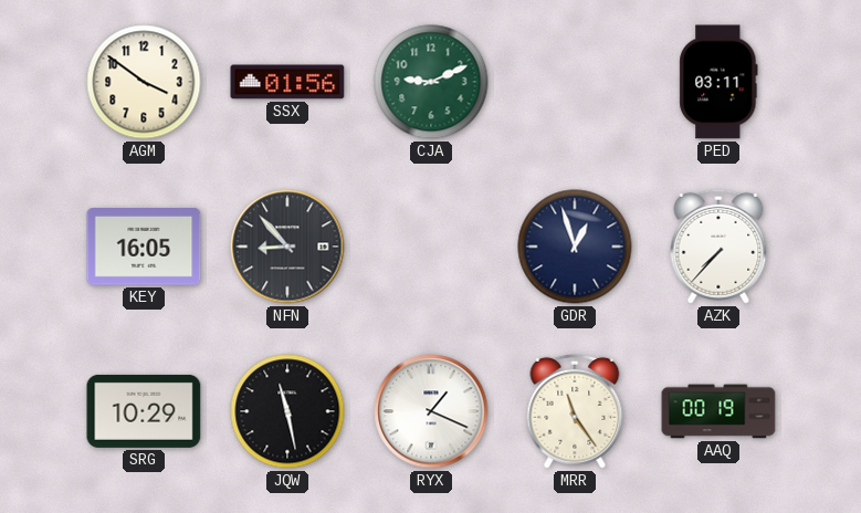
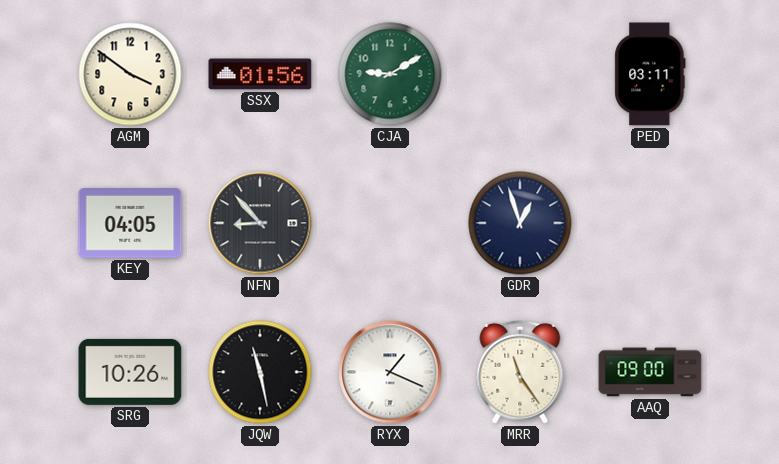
CJA: 9:11 -> 9:10 (390, 74)
KEY: 16:05 -> 04:05 (130, 224)
AZK: 7:37 -> none (718, 247)
SRG: 10:29 -> 10:26 (130, 372)
AAQ: 00:19 -> 09:00 (650, 372)
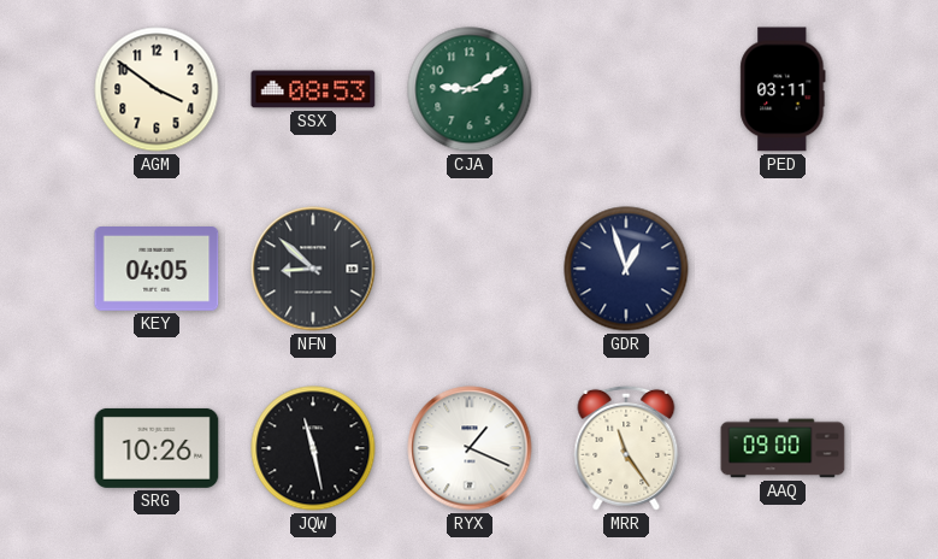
SSX: 01:56 -> 08:53 (313, 89)
NFN: 8:53 -> 8:52 (313, 269)
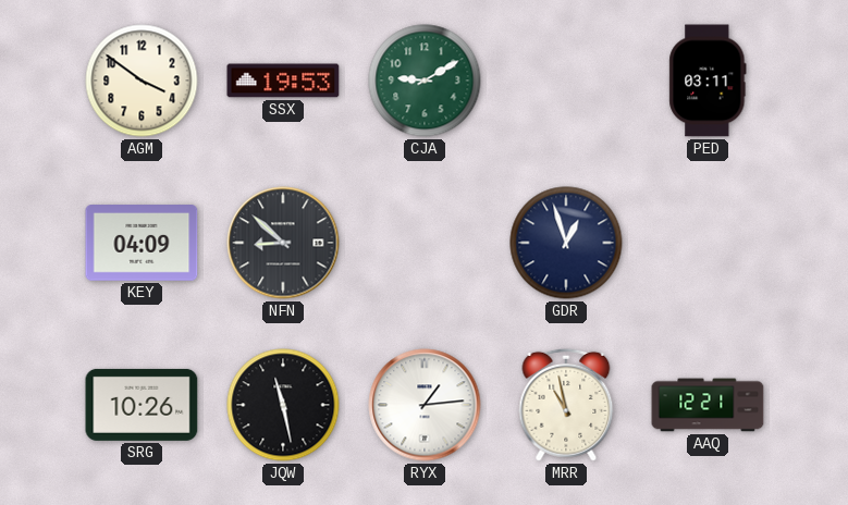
SSX: 08:53 -> 19:53 (283, 81)
KEY: 04:05 -> 04:09 (142, 244)
RYX: 1:19 -> 1:14 (425, 405)
MRR: 11:24 -> 10:58 (566, 405)
AAQ: 09:00 -> 12:21 (708, 405)
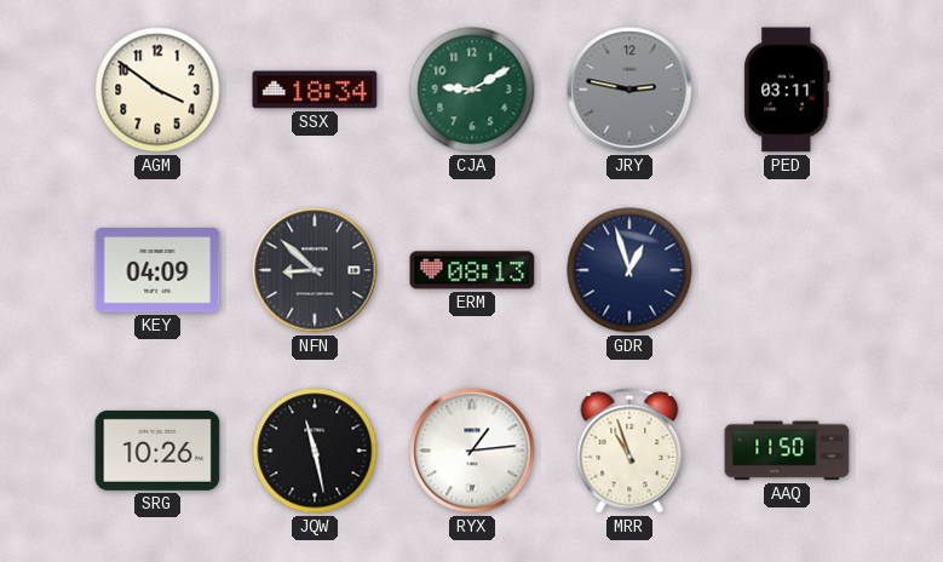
SSX: 19:53 -> 18:34 (315, 90)
JRY: none -> 2:47 (629, 90)
ERM: none -> 08:13 (472, 270)
MRR: 10:58 -> 10:57 (629, 451)
AAQ: 12:21 -> 11:50 (787, 451)
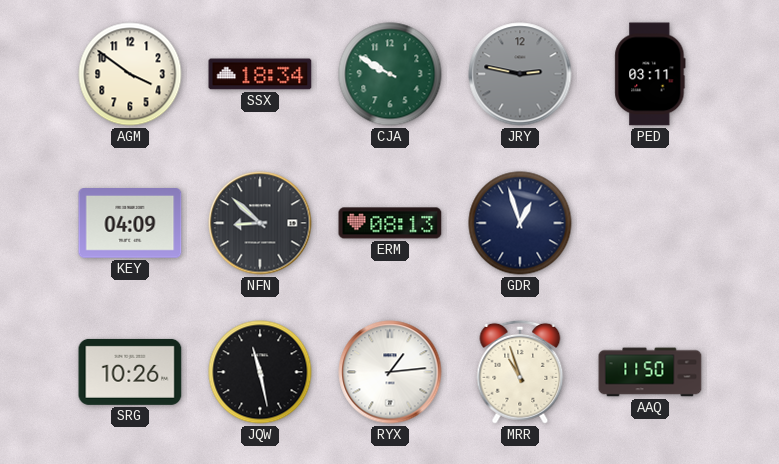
CJA: 9:10 -> 9:50 (390, 74)
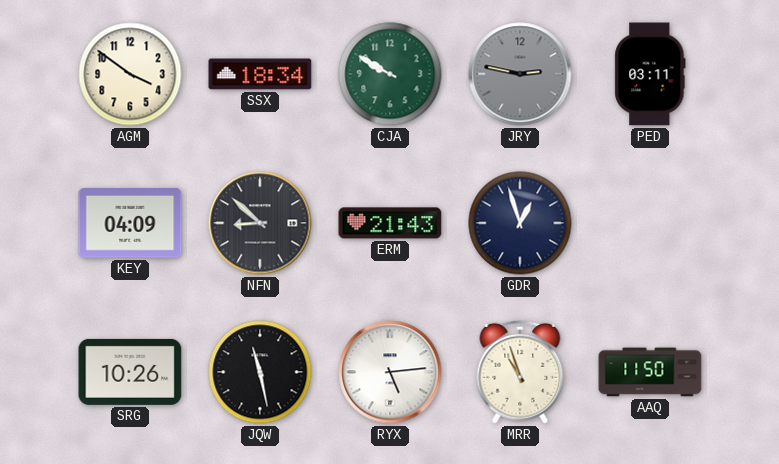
ERM: 08:13 -> 21:43 (390, 223)
RYX: 1:14 -> 5:14 (390, 372)
